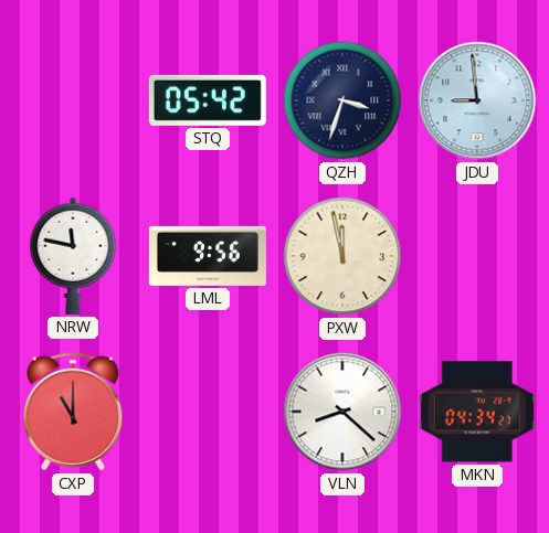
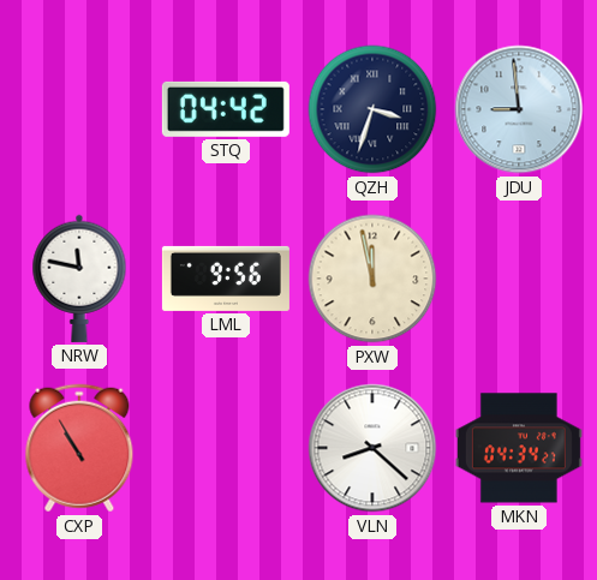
STQ: 05:42 -> 04:42 (226, 109)
CXP: 11:00 -> 10:55 (79, 448)
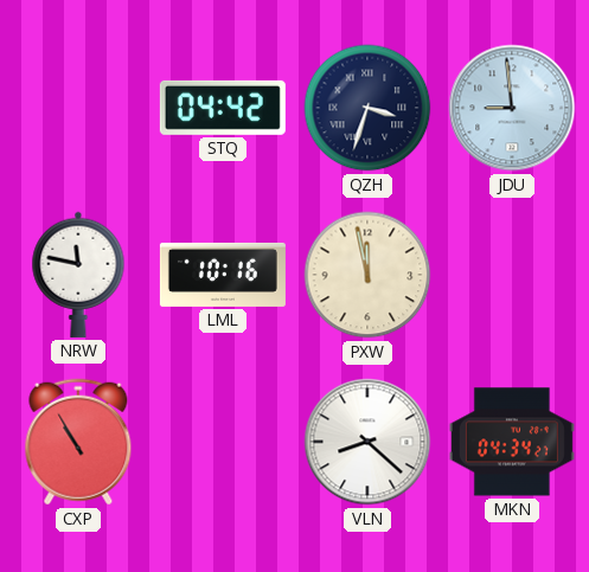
LML: 9:56 -> 10:16 (223, 275)
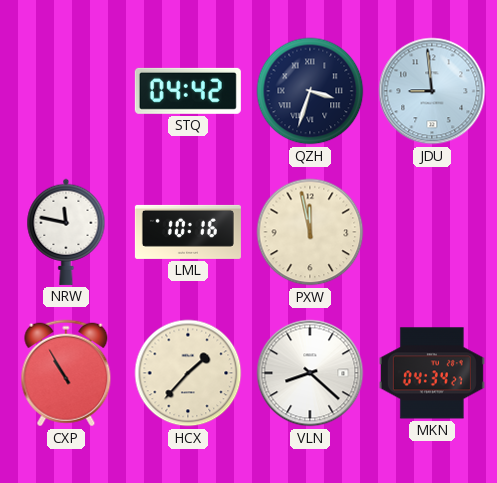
HCX: none -> 1:37 (188, 373)
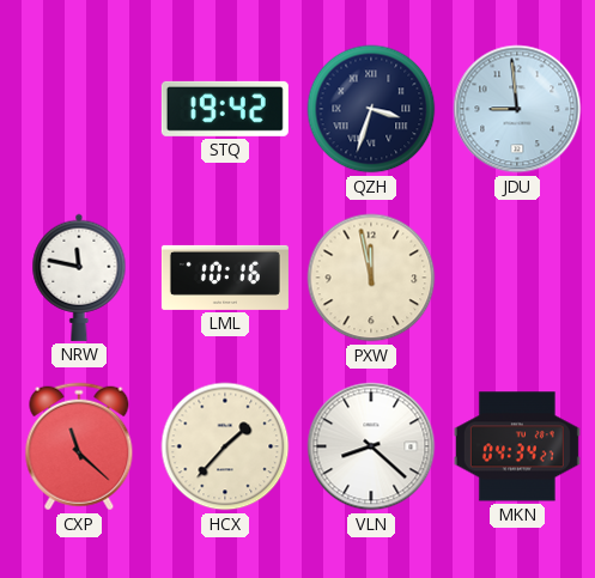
STQ: 04:42 -> 19:42 (225, 109)
CXP: 10:55 -> 11:22 (79, 446)
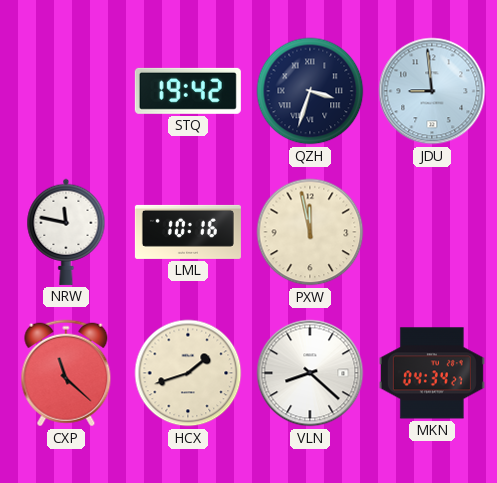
HCX: 1:37 -> 1:42 (188, 373)
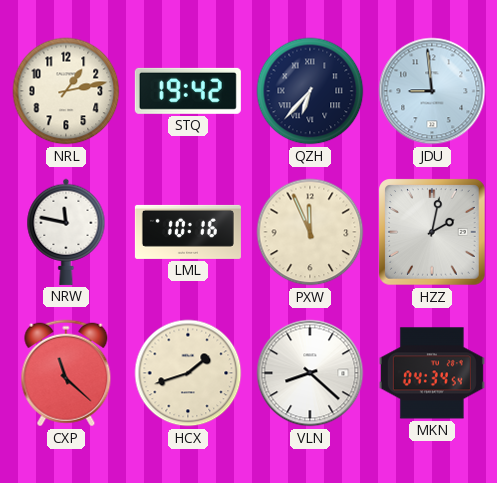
NRL: none -> 1:13 (66, 91)
QZH: 3:33 -> 6:37 (310, 91)
PXW: 11:58 -> 11:56 (310, 232)
HZZ: none -> 2:02 (432, 232)
MKN: 04:34:27 -> 04:34:54 (432, 373)
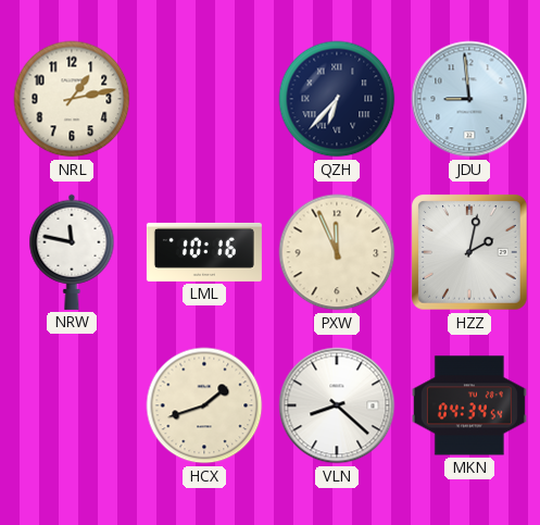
STQ: 19:42 -> none (188, 91)
CXP: 11:22 -> none (66, 373)
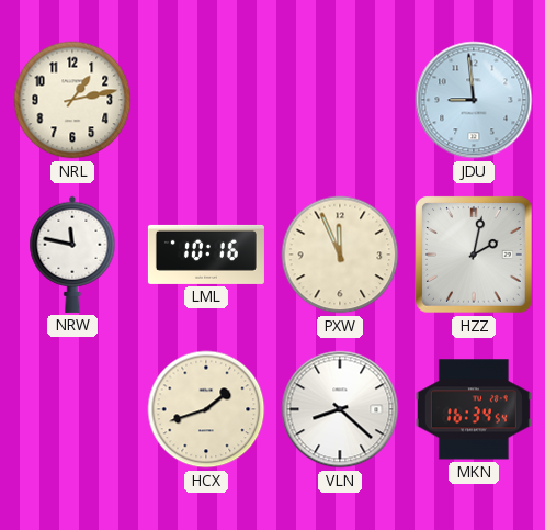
QZH: 6:37 -> none (337, 99)
MKN: 04:34 -> 16:34 (474, 409)
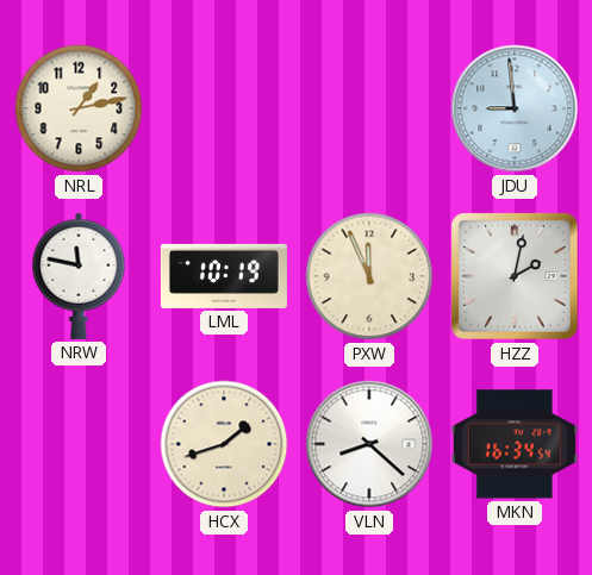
LML: 10:16 -> 10:19 (224, 276)
